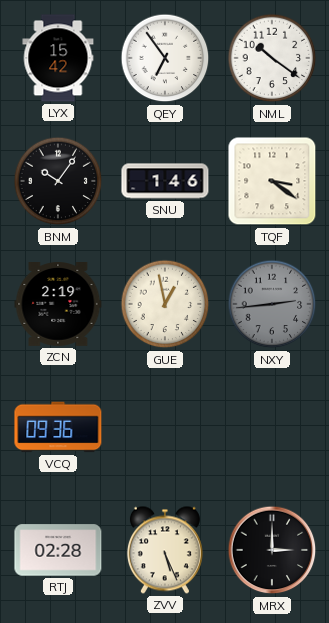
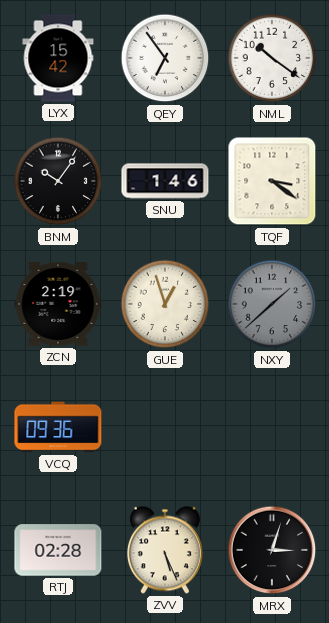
GUE: 12:58 -> 12:57 (165, 304)
NXY: 2:44 -> 1:38 (272, 304)
MRX: 3:00 -> 3:03 (272, 550)
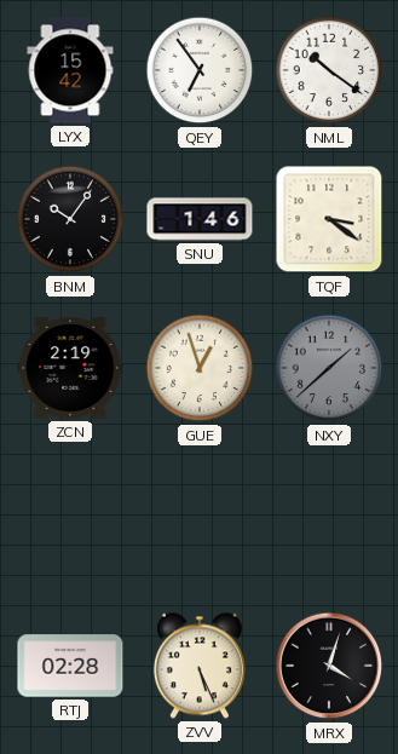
VCQ: 09:36 -> none (58, 427)
MRX: 3:03 -> 4:03 (329, 666)
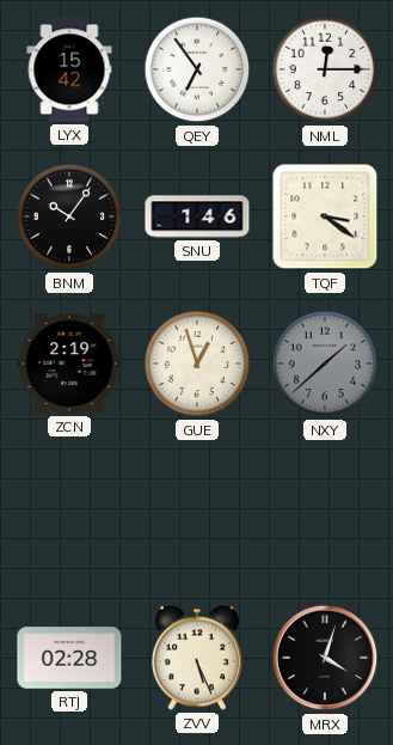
NML: 10:21 -> 12:15 (325, 69)
